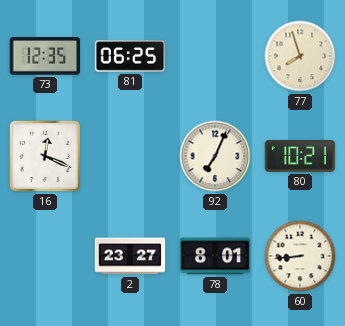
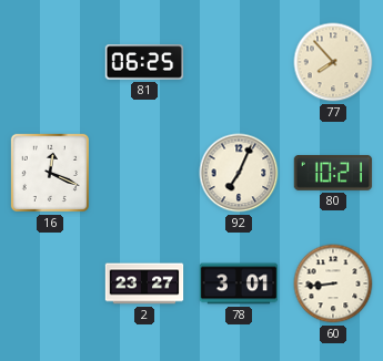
73: 12:35 -> none (45, 56)
77: 7:57 -> 7:53 (333, 62)
78: 8:01 -> 3:01 (239, 283)
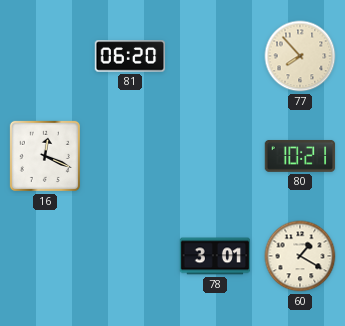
81: 06:25 -> 06:20 (130, 56)
92: 7:04 -> none (239, 173)
2: 23:27 -> none (144, 283)
60: 8:44 -> 1:20 (300, 256)
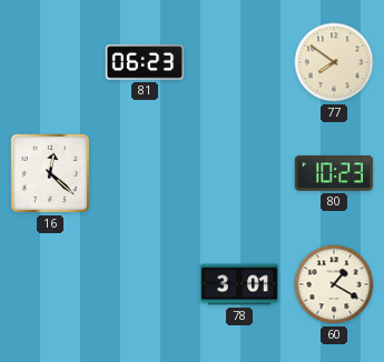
81: 06:20 -> 06:23 (145, 62)
77: 7:53 -> 7:51 (334, 62)
16: 12:19 -> 12:22 (50, 173)
80: 10:21 -> 10:23 (334, 173)
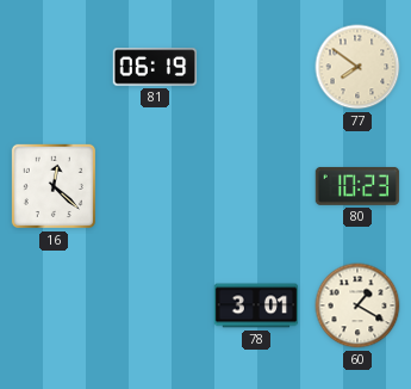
81: 06:23 -> 06:19 (155, 67)
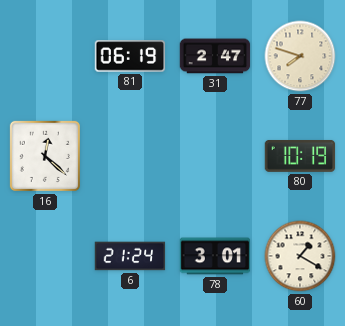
31: none -> 2:47 (215, 56)
77: 7:51 -> 7:48 (300, 56)
80: 10:23 -> 10:19 (300, 156)
6: none -> 21:24 (130, 256)
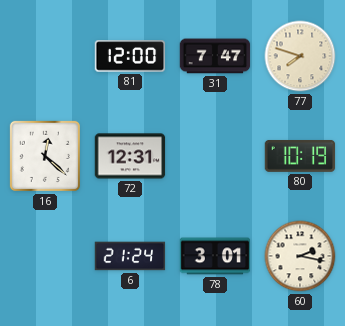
81: 06:19 -> 12:00 (130, 56)
31: 2:47 -> 7:47 (215, 56)
72: none -> 12:31 (130, 156)
60: 1:20 -> 2:17 (300, 256)
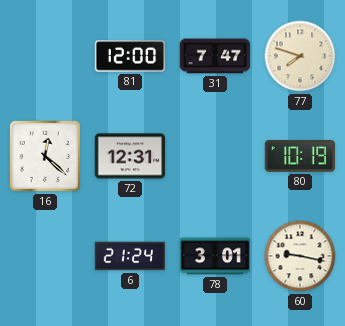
60: 2:17 -> 9:17 (300, 256)
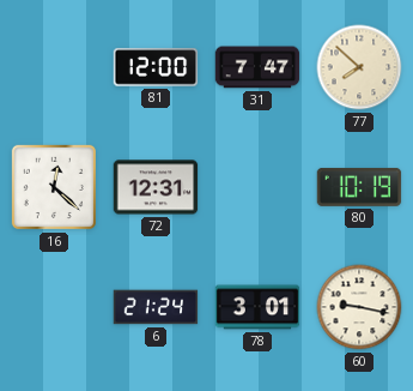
77: 7:48 -> 7:52 (359, 67)
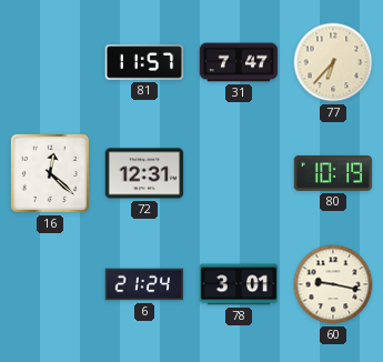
81: 12:00 -> 11:57 (144, 62)
77: 7:52 -> 6:37 (333, 62)
